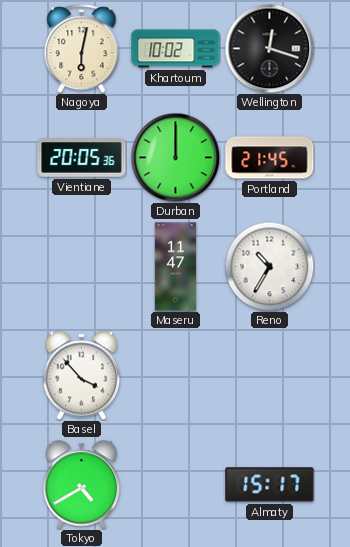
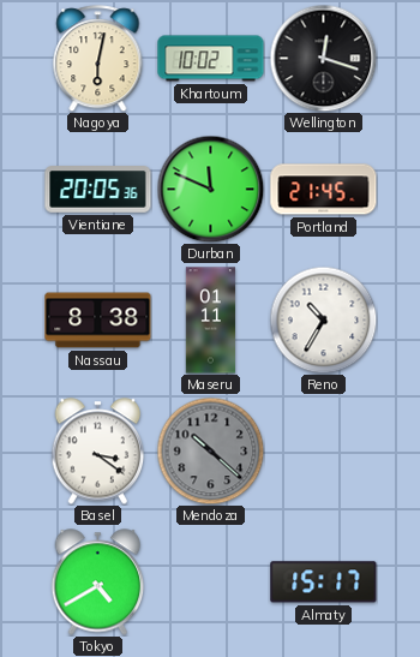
Durban: 12:00 -> 11:49 (210, 189)
Nassau: none -> 8:38 (98, 321)
Maseru: 11:47 -> 01:11 (211, 321)
Basel: 3:53 -> 3:21 (98, 452)
Mendoza: none -> 10:22 (210, 450)
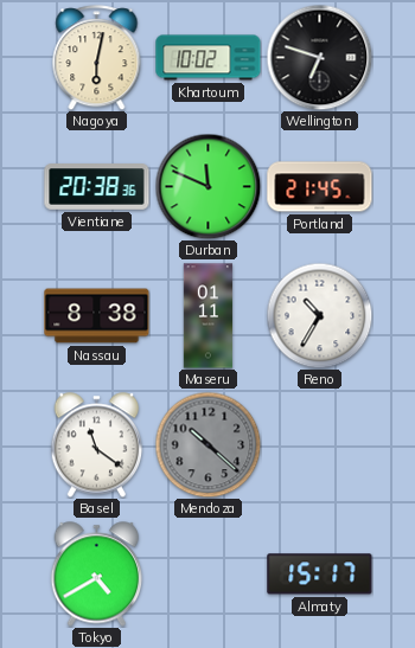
Wellington: 12:18 -> 6:48 (319, 57)
Vientiane: 20:05 -> 20:38 (97, 187)
Basel: 3:21 -> 11:21 (97, 445)
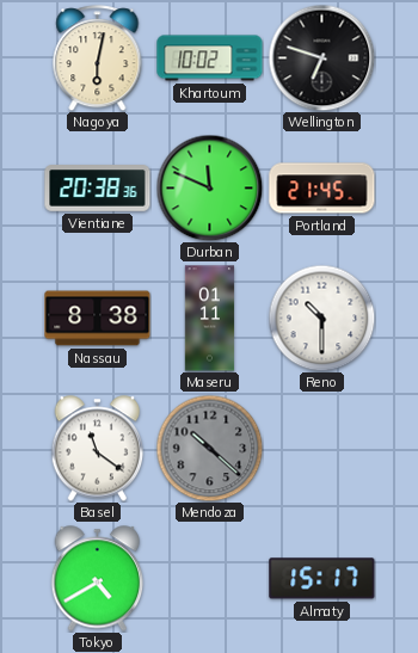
Reno: 10:35 -> 10:30 (321, 318)
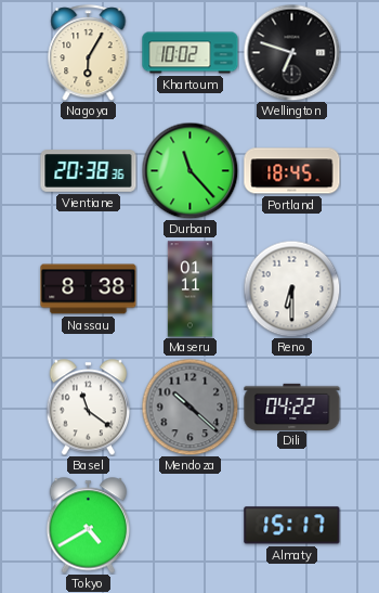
Nagoya: 6:02 -> 6:05 (89, 53)
Durban: 11:49 -> 11:23 (190, 170)
Portland: 21:45 -> 18:45 (292, 171)
Reno: 10:30 -> 6:30 (291, 288)
Dili: none -> 04:22 (292, 407)
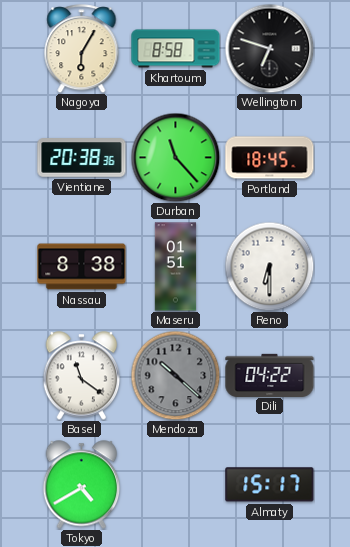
Khartoum: 10:02 -> 8:58 (176, 49)
Maseru: 01:11 -> 01:51 (176, 267)
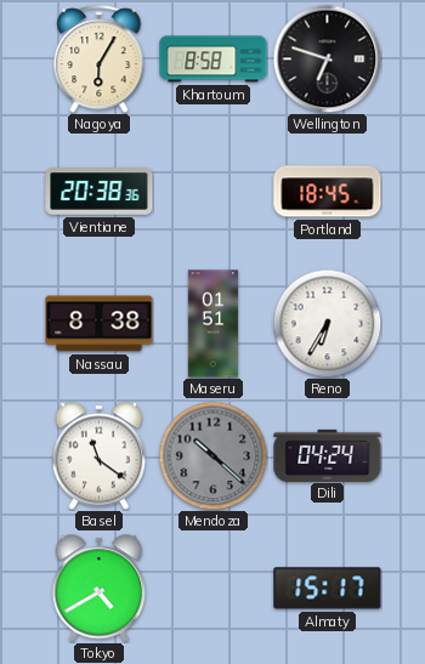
Durban: 11:23 -> none (175, 157)
Reno: 6:30 -> 6:35 (327, 323)
Dili: 04:22 -> 04:24 (328, 455)
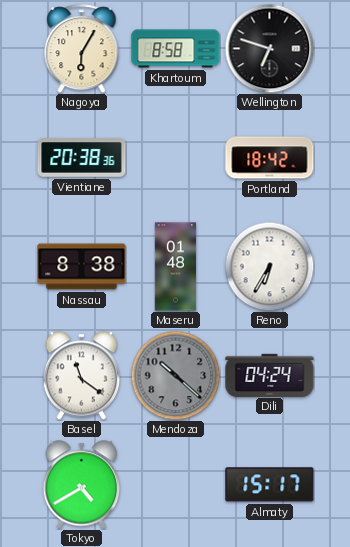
Portland: 18:45 -> 18:42 (270, 158)
Maseru: 01:51 -> 01:48 (176, 267)
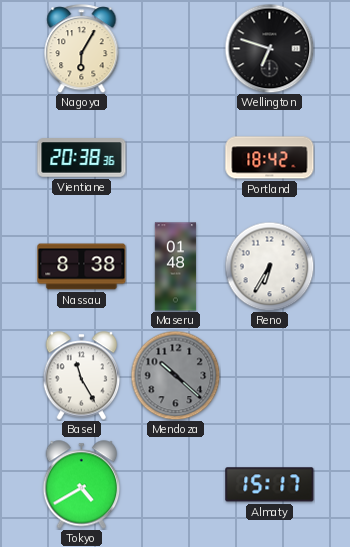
Khartoum: 8:58 -> none (176, 49)
Basel: 11:21 -> 11:25 (82, 376)
Dili: 04:24 -> none (270, 375)
